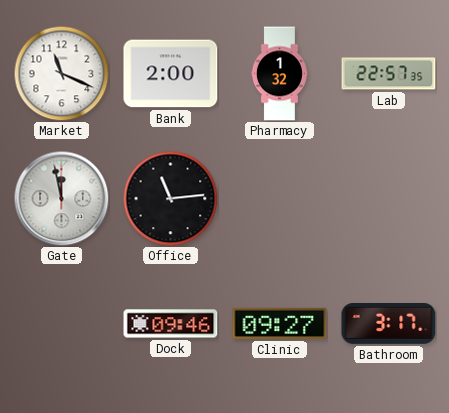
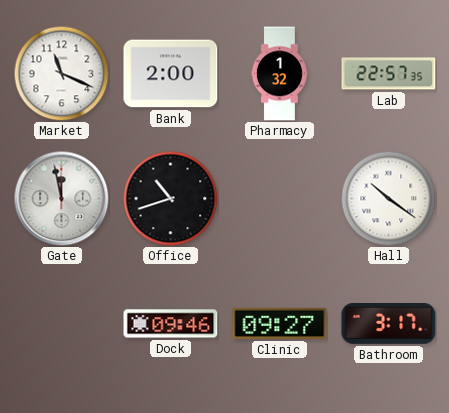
Office: 11:14 -> 10:42 (170, 198)
Hall: none -> 10:21 (388, 198)
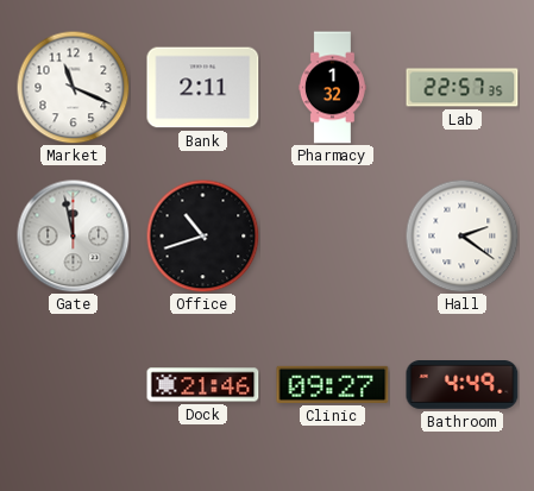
Bank: 2:00 -> 2:11 (203, 88)
Hall: 10:21 -> 2:21 (461, 235)
Dock: 09:46 -> 21:46 (203, 385)
Bathroom: 3:17 -> 4:49 (463, 385)
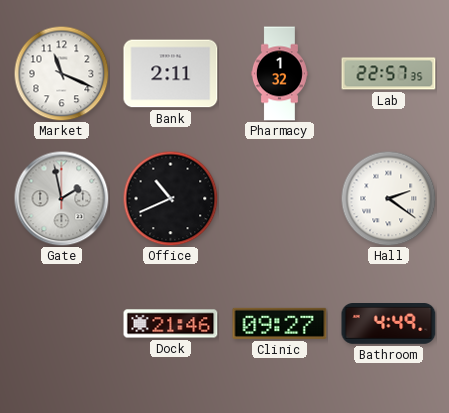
Gate: 11:58 -> 1:58 (61, 198)
Office: 10:42 -> 10:41 (170, 198)
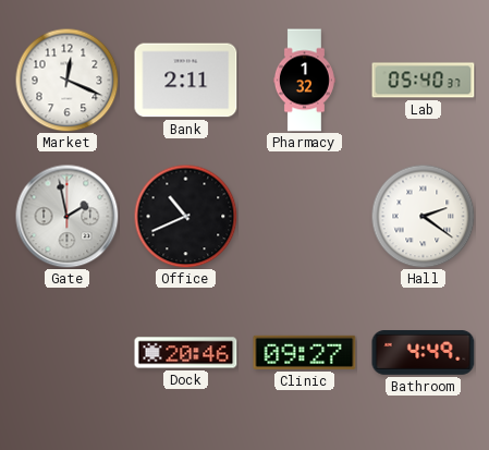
Market: 11:19 -> 12:19 (66, 80)
Lab: 22:57 -> 05:40 (424, 81)
Dock: 21:46 -> 20:46 (186, 353)
